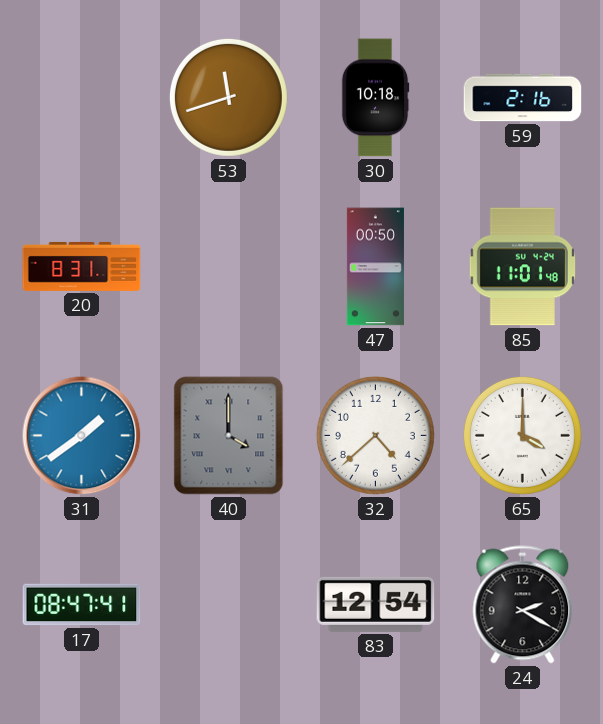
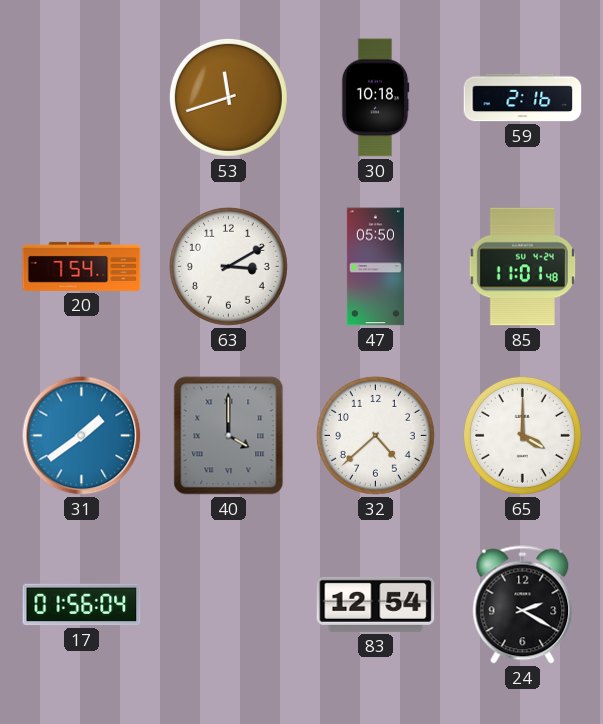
20: 8:31 -> 7:54 (82, 266)
63: none -> 3:10 (228, 266)
47: 00:50 -> 05:50 (375, 267)
17: 08:47 -> 01:56 (82, 605)
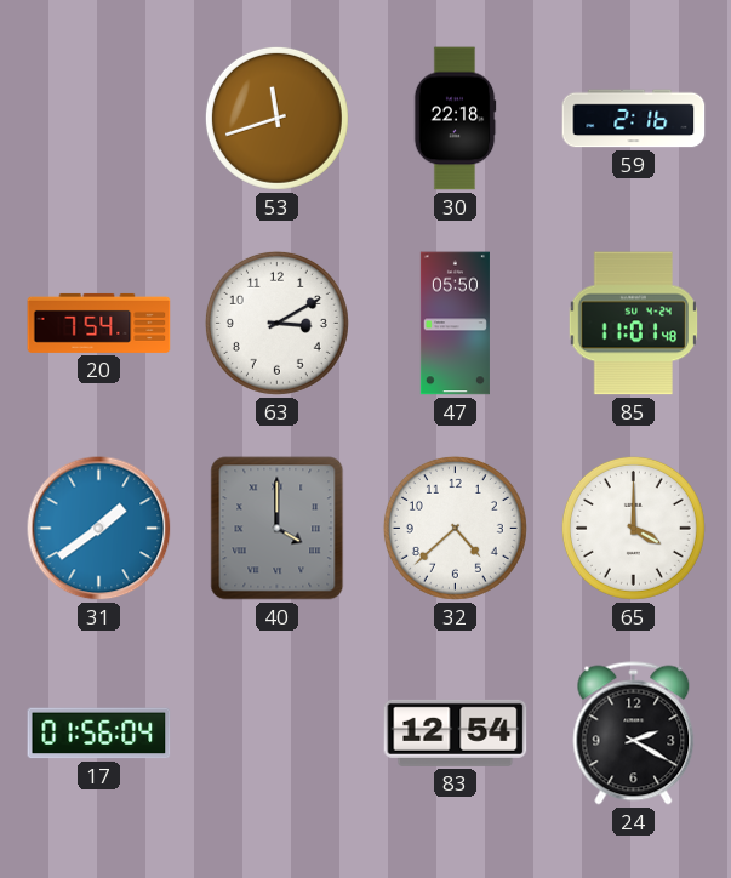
30: 10:18 -> 22:18 (455, 119)
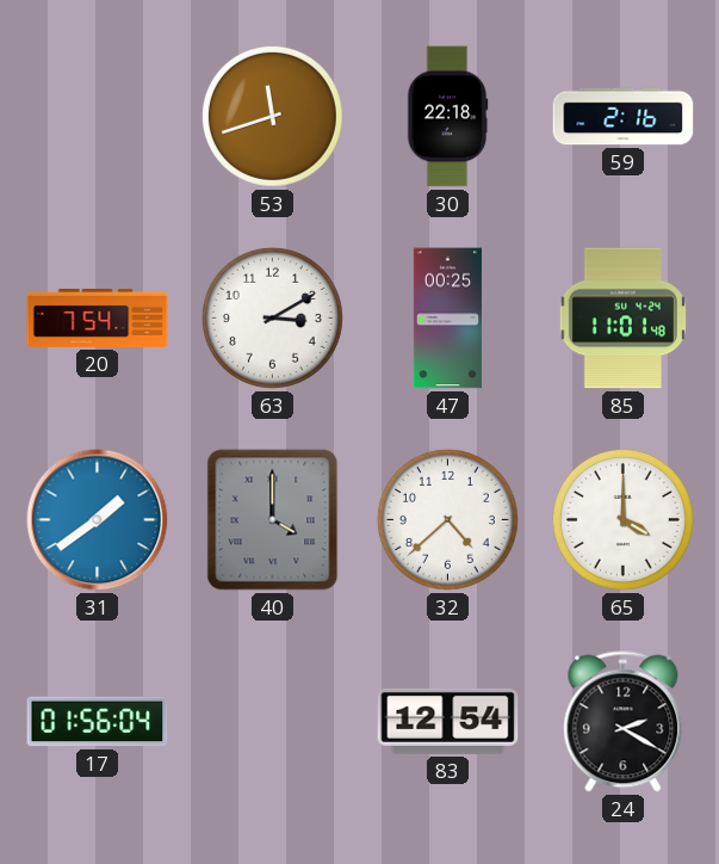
47: 05:50 -> 00:25 (447, 319)
